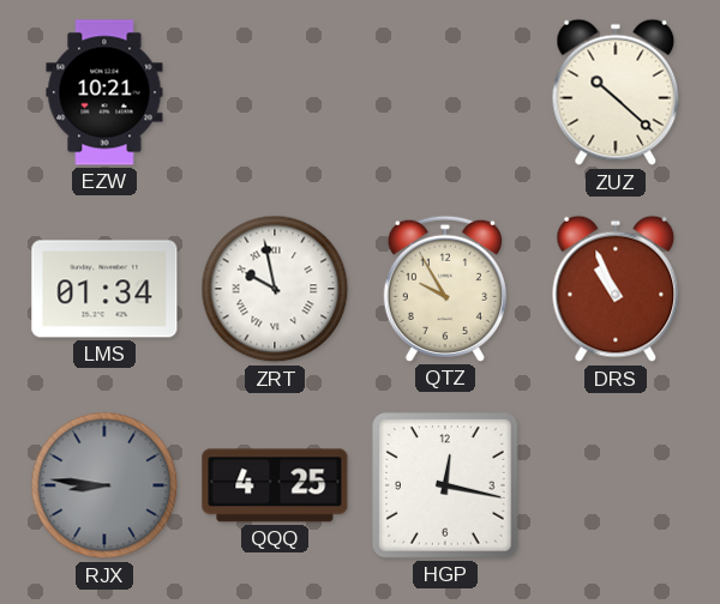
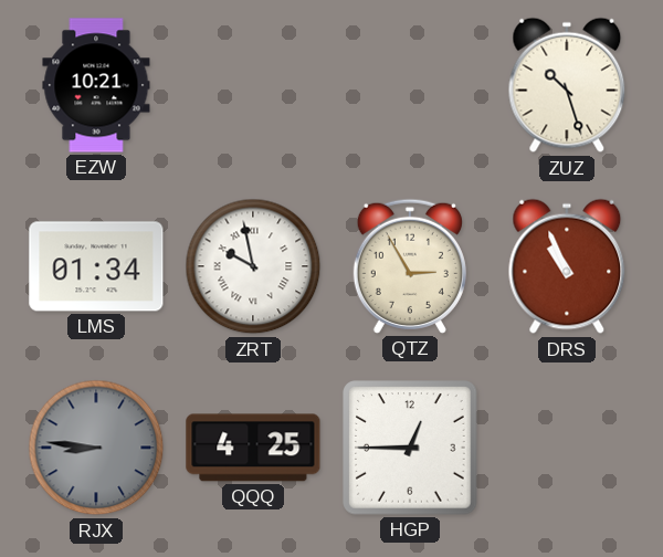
ZUZ: 10:22 -> 10:27 (567, 85)
QTZ: 9:55 -> 2:55 (410, 266)
HGP: 12:17 -> 12:45 (410, 448)
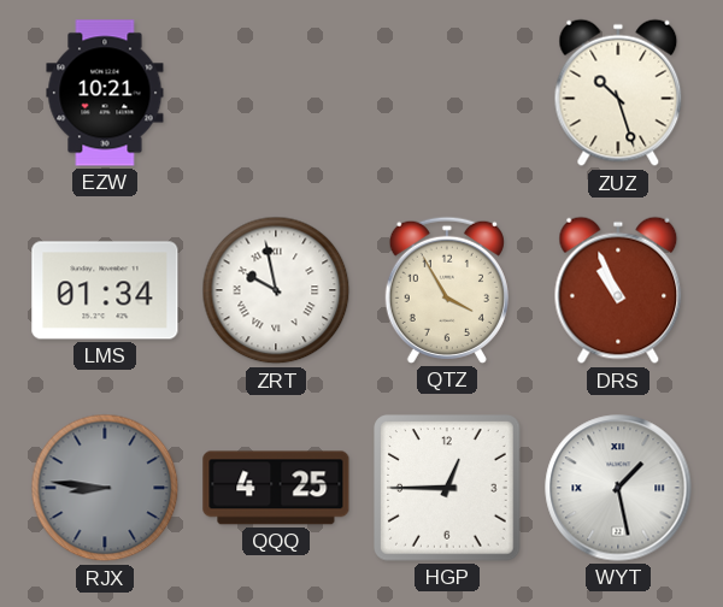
QTZ: 2:55 -> 3:55 (447, 290)
WYT: none -> 1:28 (618, 488)
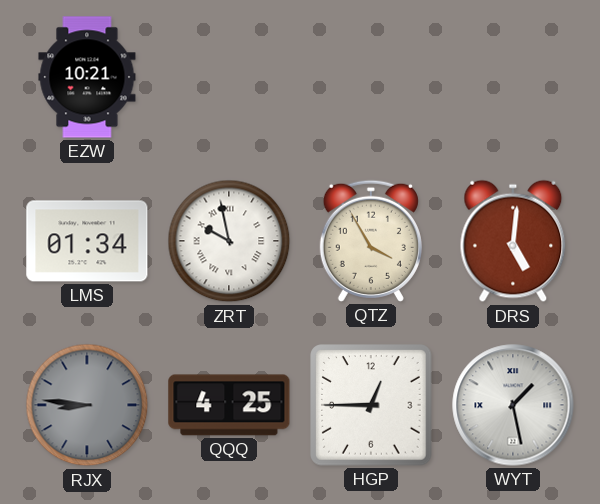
ZUZ: 10:27 -> none (618, 93)
DRS: 10:56 -> 5:01 (513, 241)
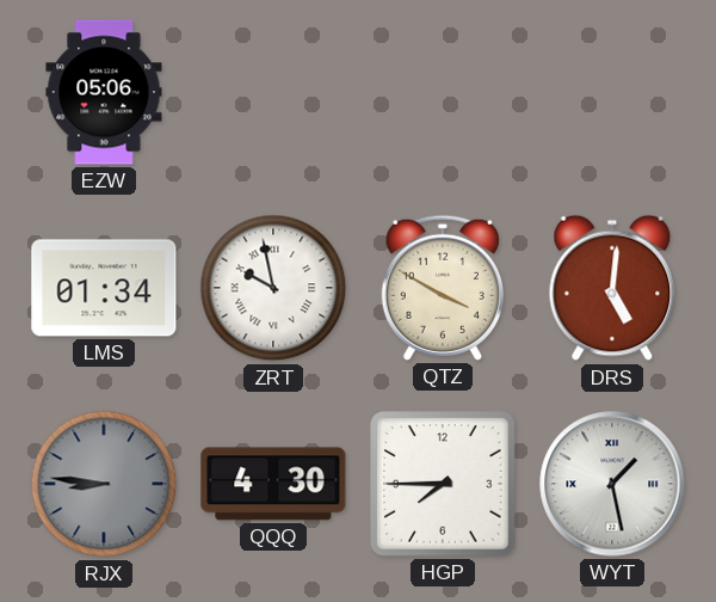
EZW: 10:21 -> 05:06 (104, 92)
QTZ: 3:55 -> 3:50 (443, 288)
QQQ: 4:25 -> 4:30 (273, 484)
HGP: 12:45 -> 7:45 (443, 484)
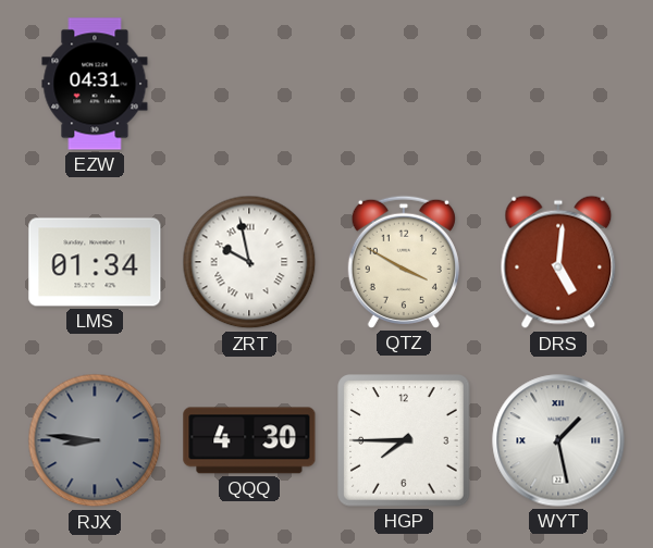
EZW: 05:06 -> 04:31 (95, 84)
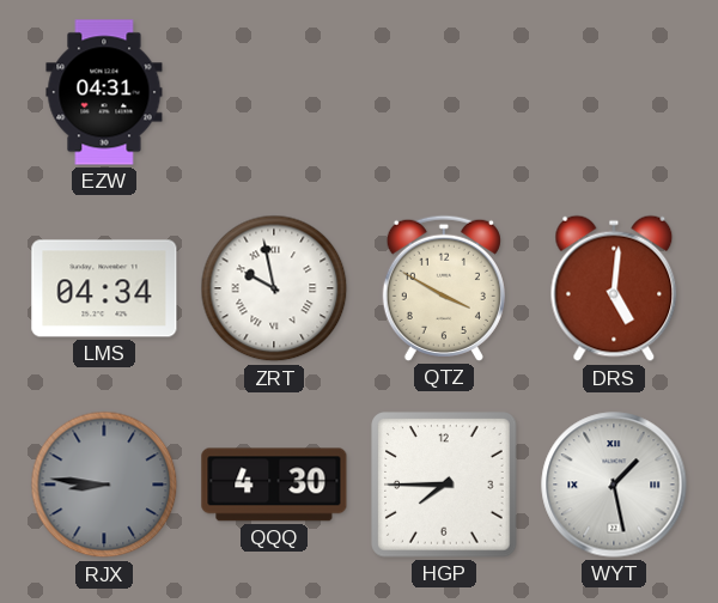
LMS: 01:34 -> 04:34 (104, 288)
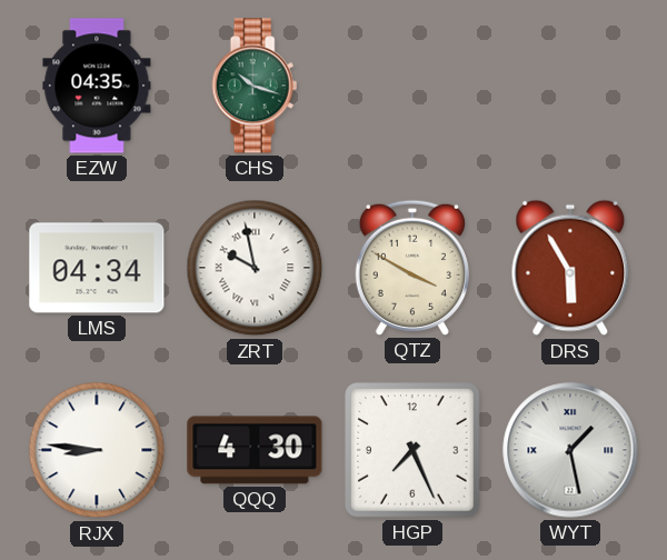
EZW: 04:31 -> 04:35 (97, 86)
CHS: none -> 10:18 (255, 86)
DRS: 5:01 -> 5:55 (570, 268)
RJX dial: grey -> white (97, 450)
HGP: 7:45 -> 7:26 (412, 450)
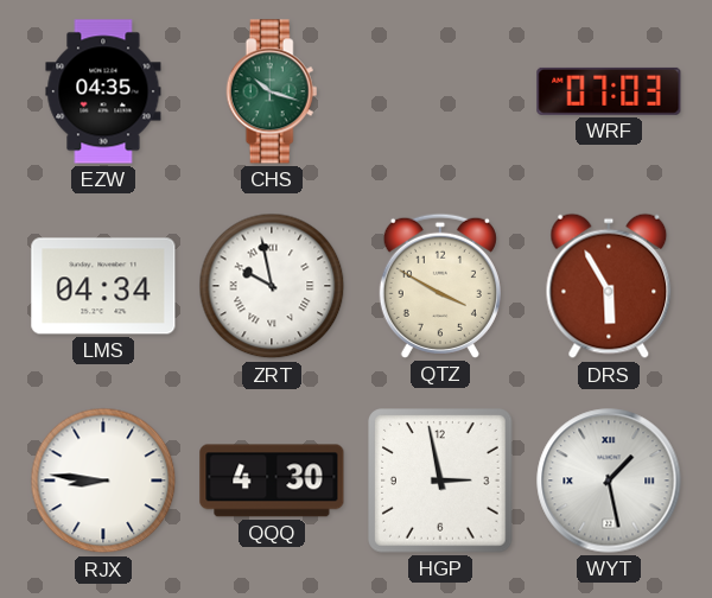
WRF: none -> 07:03 (609, 91)
HGP: 7:26 -> 2:58 (440, 481)
